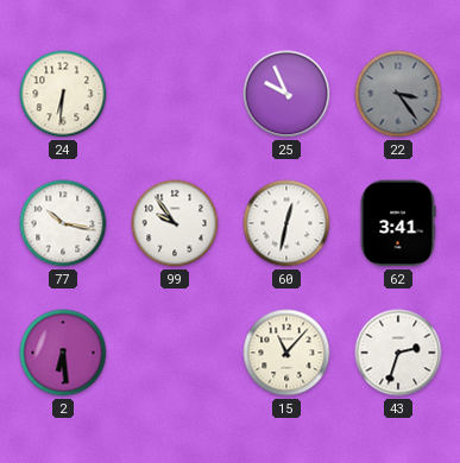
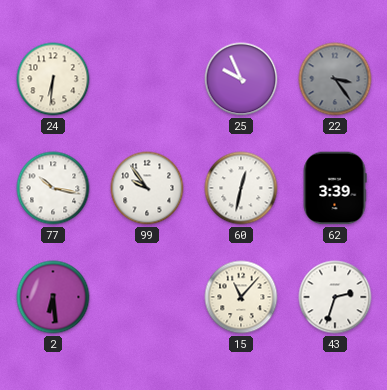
62: 3:41 -> 3:39 (335, 188)
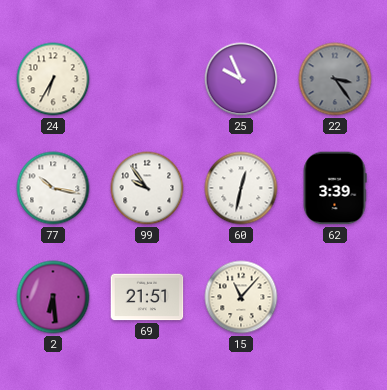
24: 6:31 -> 6:35 (53, 79)
69: none -> 21:51 (147, 297)
43: 2:33 -> none (335, 297)
